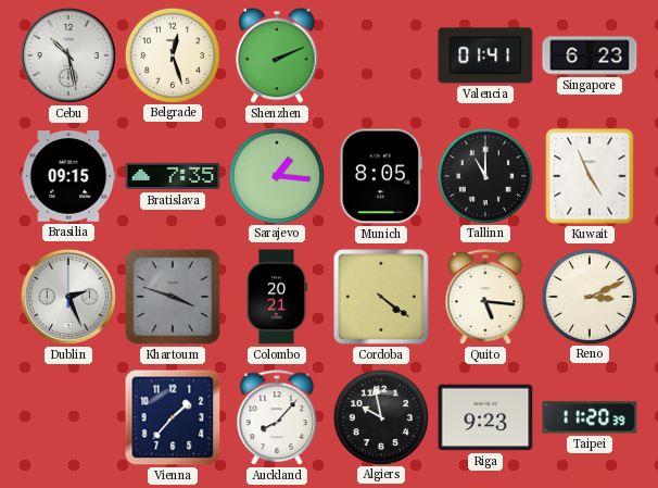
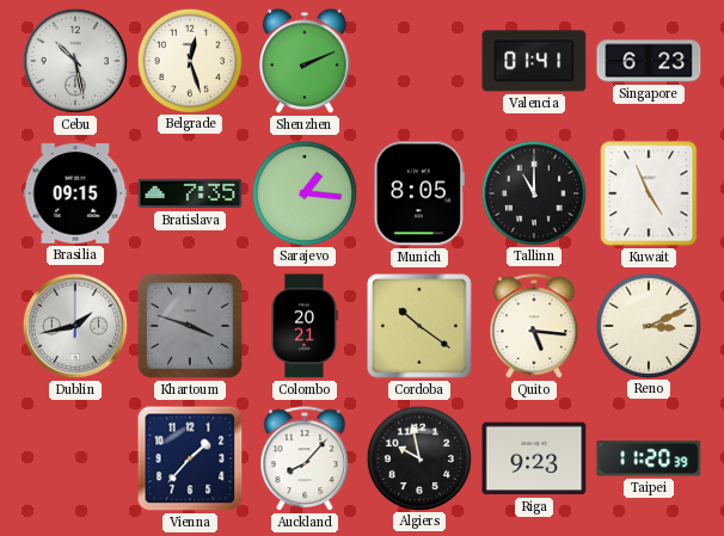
Dublin: 2:26 -> 1:43 (75, 326)
Cordoba: 4:21 -> 10:21 (421, 327)
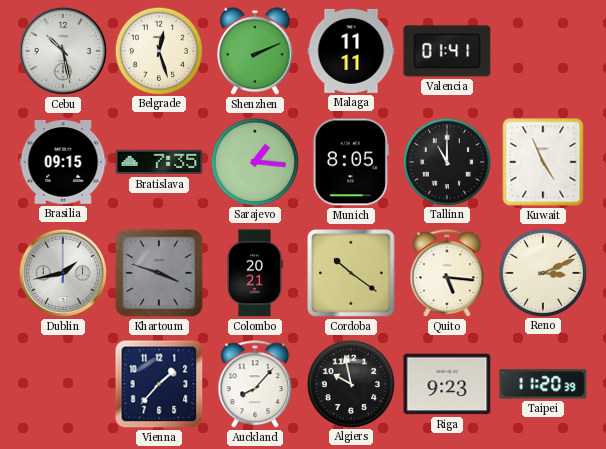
Malaga: none -> 11:11 (351, 51)
Singapore: 6:23 -> none (649, 61)
